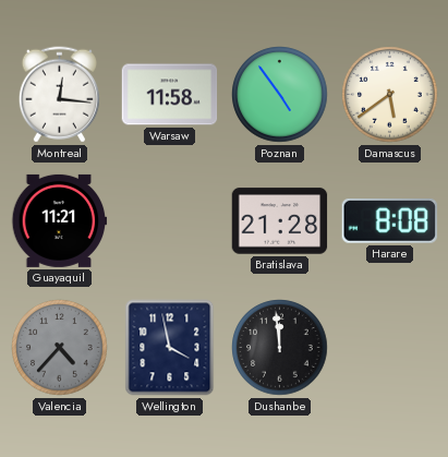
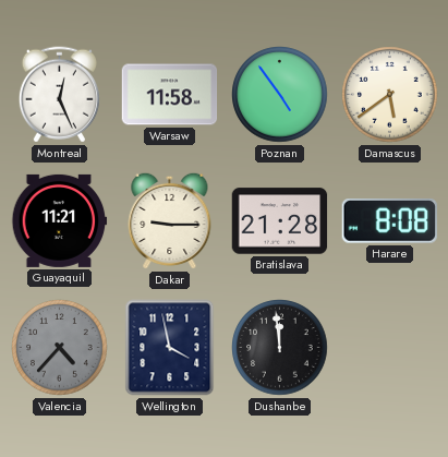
Montreal: 12:16 -> 12:26 (59, 95)
Dakar: none -> 9:15 (170, 220)
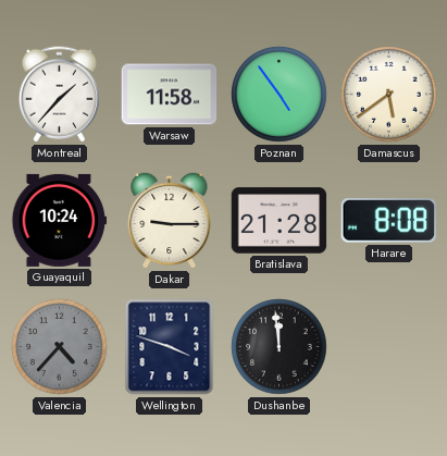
Montreal: 12:26 -> 1:37 (59, 95)
Guayaquil: 11:21 -> 10:24 (60, 220)
Wellington: 3:58 -> 3:48 (170, 347)
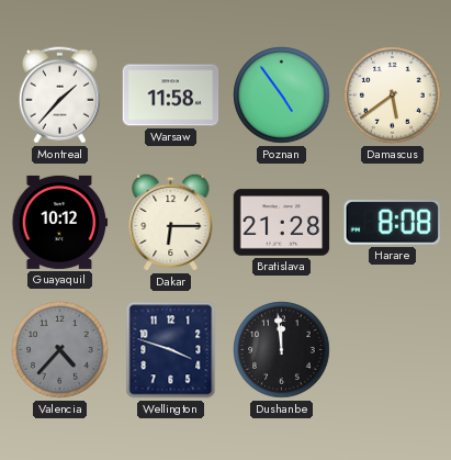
Guayaquil: 10:24 -> 10:12 (60, 222)
Dakar: 9:15 -> 6:15 (171, 222)
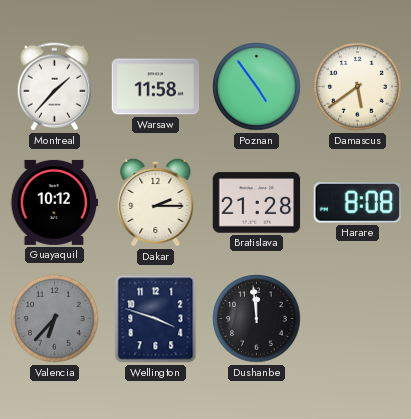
Dakar: 6:15 -> 2:15 (156, 202)
Valencia: 4:37 -> 6:37 (55, 319)
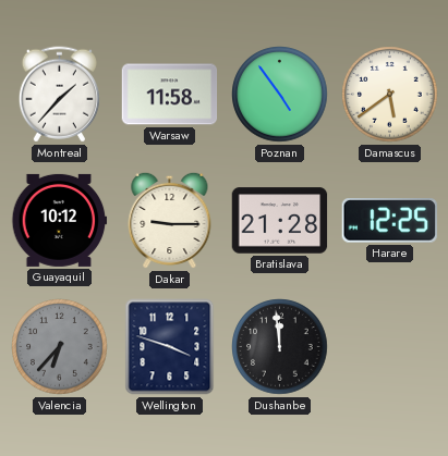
Dakar: 2:15 -> 9:15 (170, 220)
Harare: 8:08 -> 12:25 (389, 221)
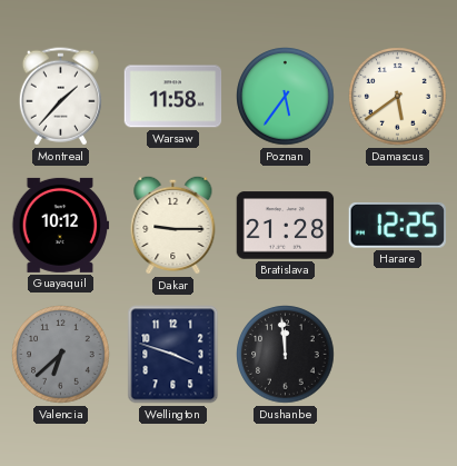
Poznan: 4:54 -> 5:36 (286, 97)
Valencia: 6:37 -> 6:38 (61, 355)
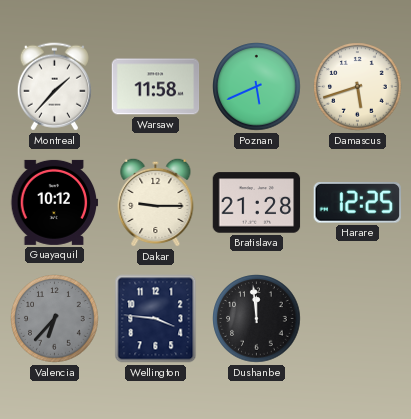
Poznan: 5:36 -> 5:41 (257, 87)
Damascus: 5:39 -> 5:42 (358, 87)
Valencia: 6:38 -> 6:37 (55, 319)
Wellington: 3:48 -> 3:46 (156, 319)
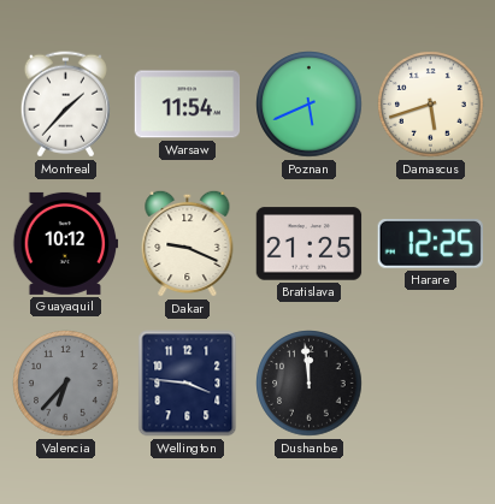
Warsaw: 11:58 -> 11:54 (188, 105)
Dakar: 9:15 -> 9:19 (188, 243)
Bratislava: 21:28 -> 21:25 (310, 244)
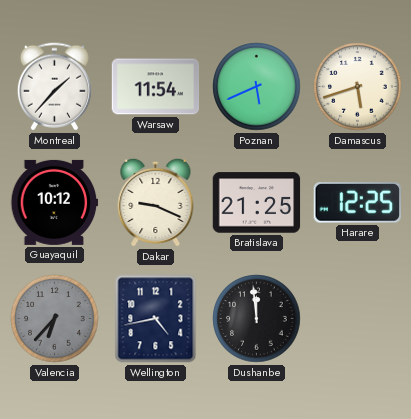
Wellington: 3:46 -> 4:43 (156, 319)
